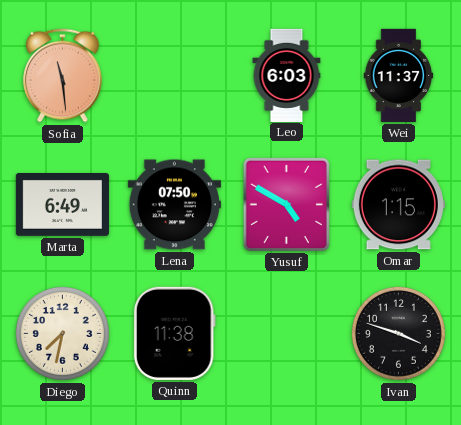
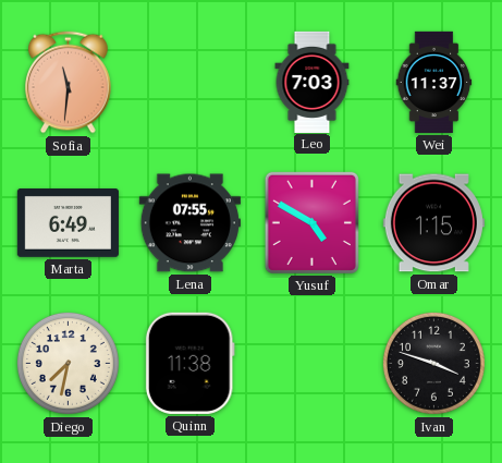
Sofia: 11:29 -> 11:31 (69, 83)
Leo: 6:03 -> 7:03 (313, 82)
Lena: 07:50 -> 07:55 (189, 223)
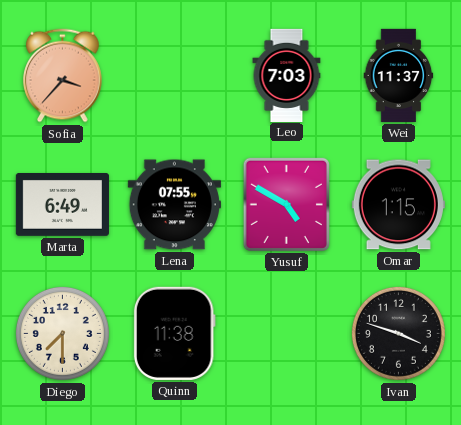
Sofia: 11:31 -> 3:37 (63, 76)
Diego: 7:32 -> 7:30 (62, 333)
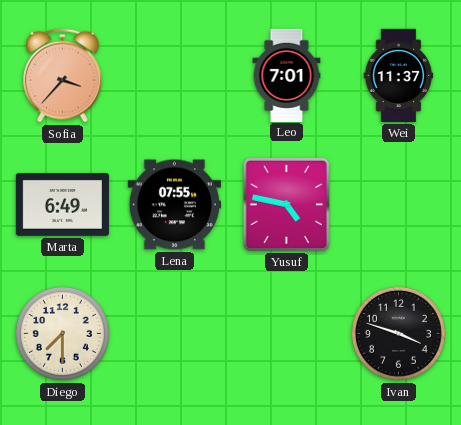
Leo: 7:03 -> 7:01 (287, 75)
Yusuf: 4:50 -> 4:47 (286, 204)
Omar: 1:15 -> none (398, 205)
Quinn: 11:38 -> none (174, 333)
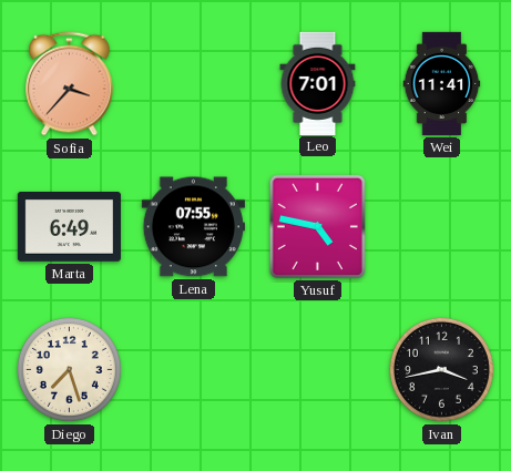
Wei: 11:37 -> 11:41 (442, 83)
Diego: 7:30 -> 7:27 (69, 369)
Ivan: 3:48 -> 3:43 (441, 369)
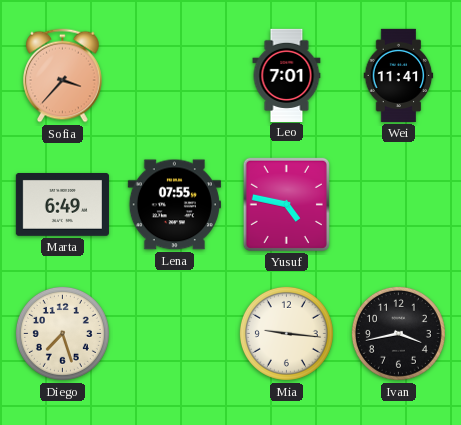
Mia: none -> 9:16 (286, 333)
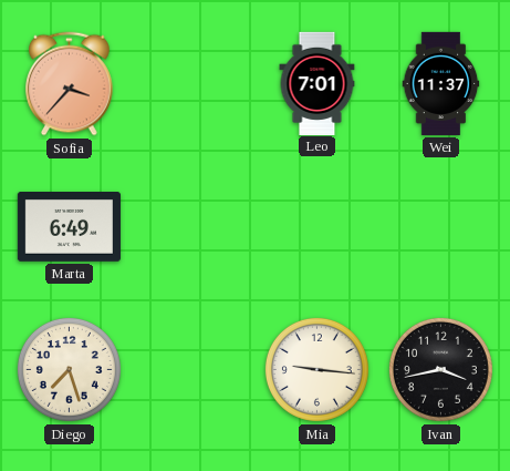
Wei: 11:41 -> 11:37 (441, 83)
Lena: 07:55 -> none (174, 205)
Yusuf: 4:47 -> none (286, 204)
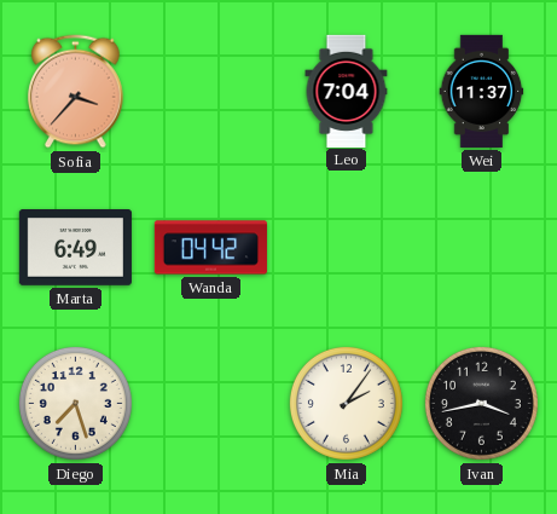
Leo: 7:01 -> 7:04 (347, 91)
Wanda: none -> 04:42 (210, 248)
Mia: 9:16 -> 2:06 (346, 403)
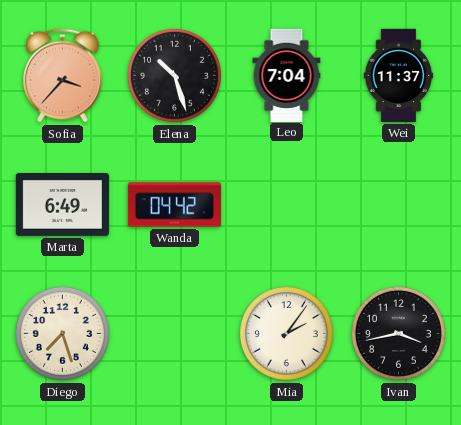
Elena: none -> 10:27 (174, 75)
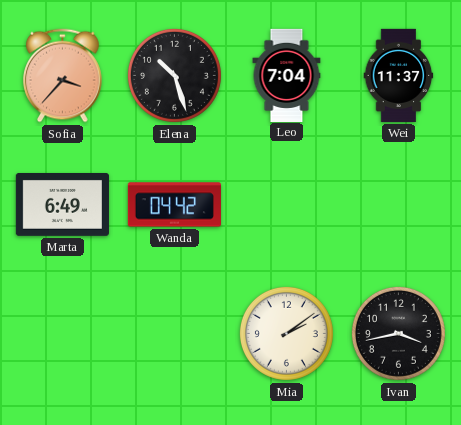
Diego: 7:27 -> none (62, 333)
Mia: 2:06 -> 2:09 (286, 333)
